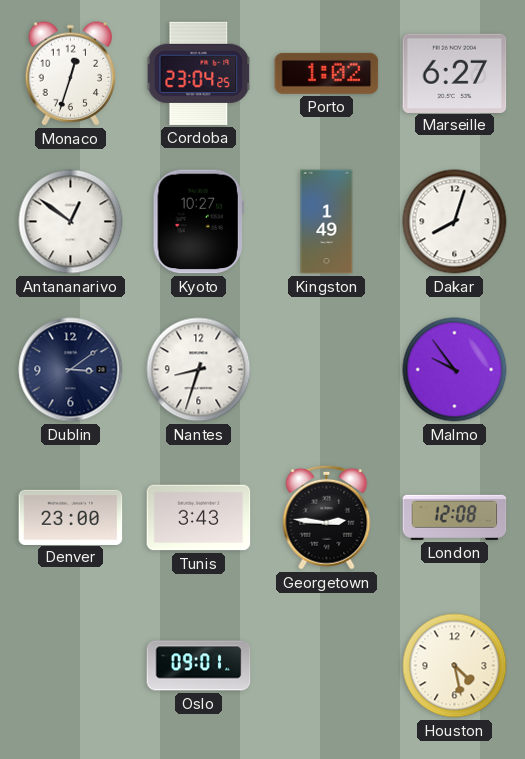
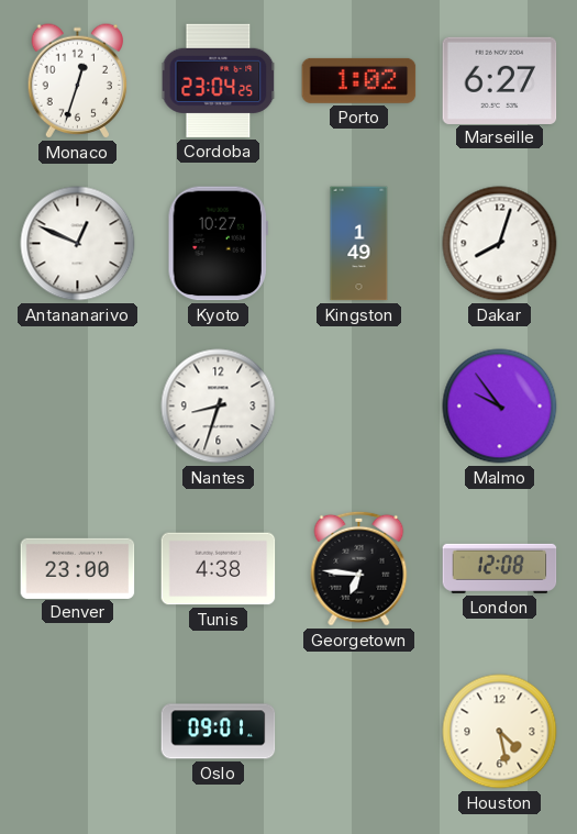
Antananarivo: 12:51 -> 12:49 (78, 244)
Dublin: 3:09 -> none (71, 370)
Tunis: 3:43 -> 4:38 (219, 569)
Georgetown: 2:46 -> 6:46 (359, 568)
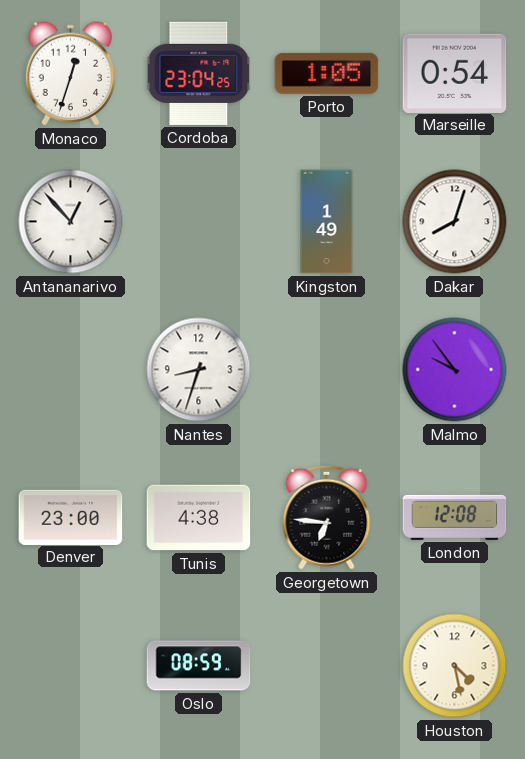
Porto: 1:02 -> 1:05 (327, 73)
Marseille: 6:27 -> 0:54 (455, 73)
Antananarivo: 12:49 -> 12:53 (71, 222)
Kyoto: 10:27 -> none (218, 244)
Oslo: 09:01 -> 08:59 (199, 666)
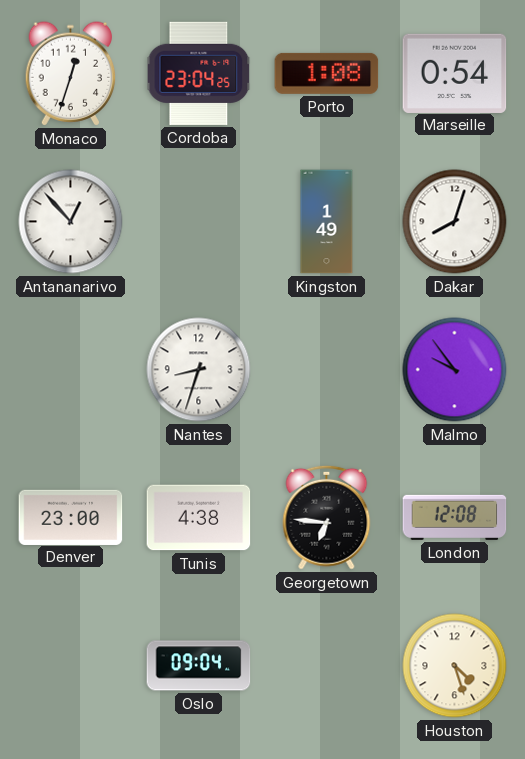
Porto: 1:05 -> 1:08 (327, 73)
Oslo: 08:59 -> 09:04 (199, 666)
Houston: 4:28 -> 4:27 (455, 666)
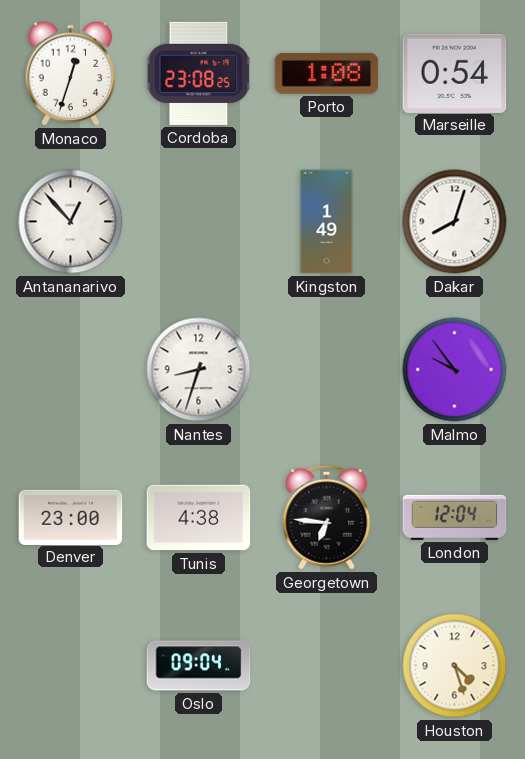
Cordoba: 23:04 -> 23:08 (199, 73)
London: 12:08 -> 12:04 (455, 517)
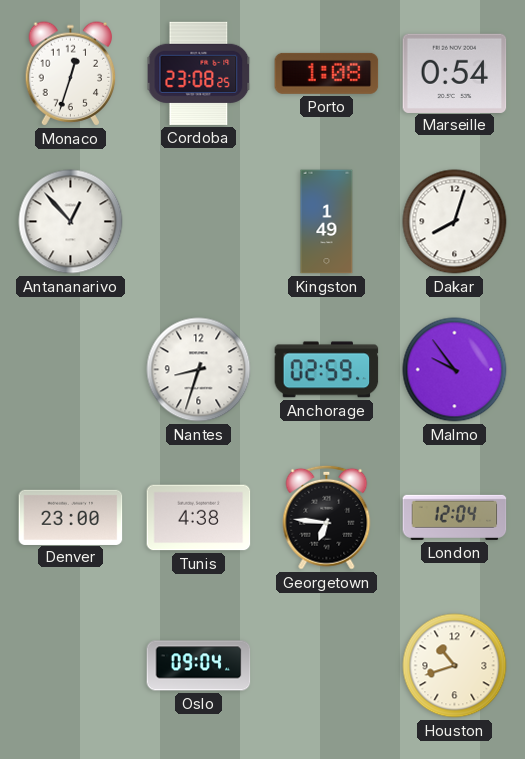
Anchorage: none -> 02:59 (327, 370)
Houston: 4:27 -> 10:42 (455, 666)
